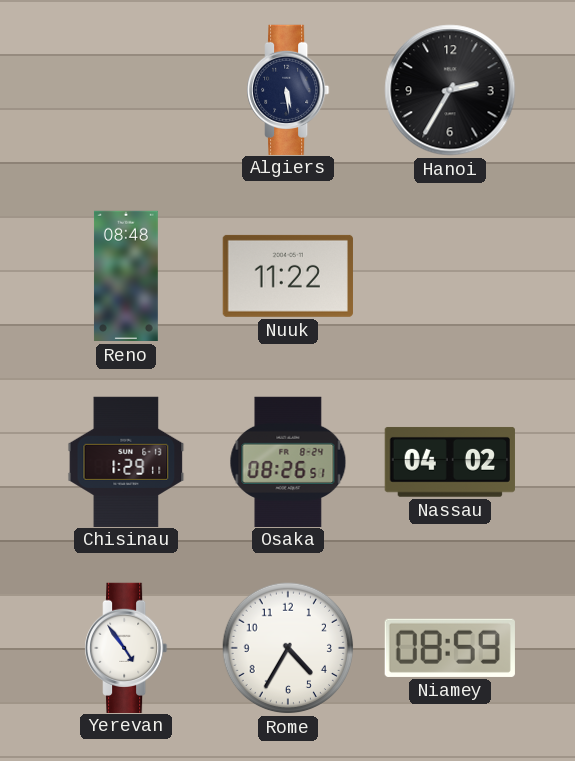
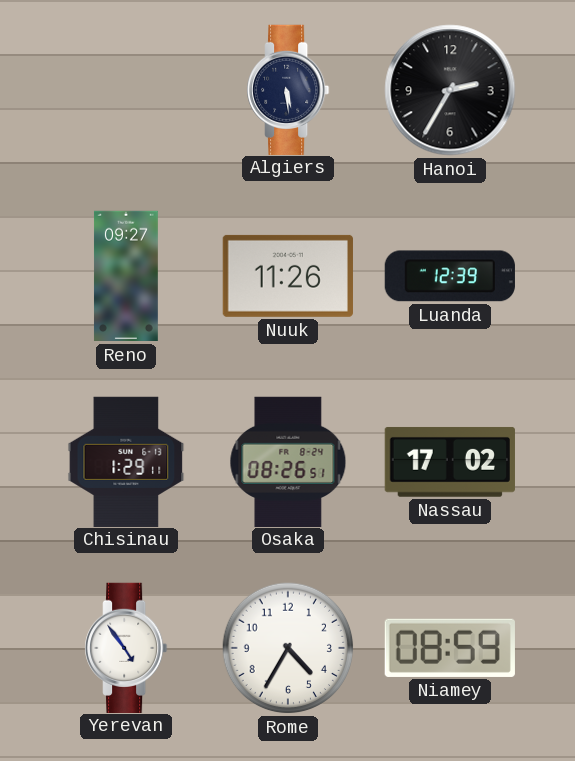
Reno: 08:48 -> 09:27 (126, 276)
Nuuk: 11:22 -> 11:26 (288, 276)
Luanda: none -> 12:39 (450, 276)
Nassau: 04:02 -> 17:02 (450, 462)
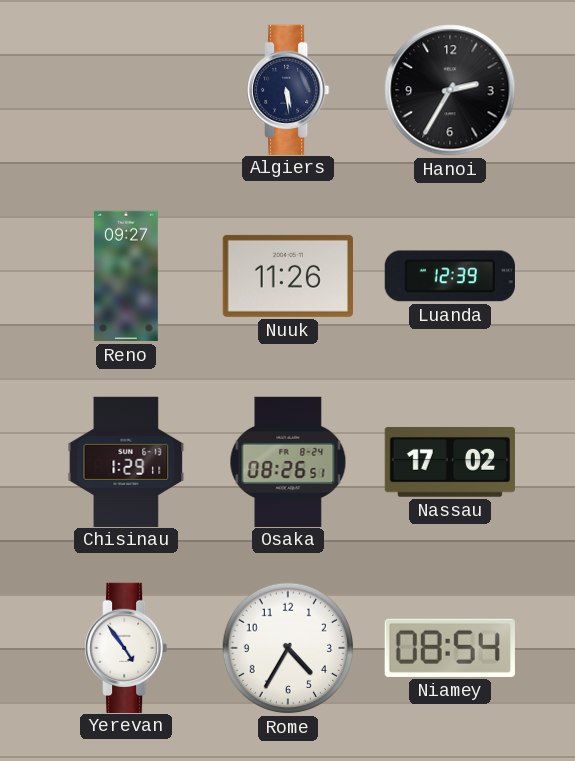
Niamey: 08:59 -> 08:54 (450, 648)
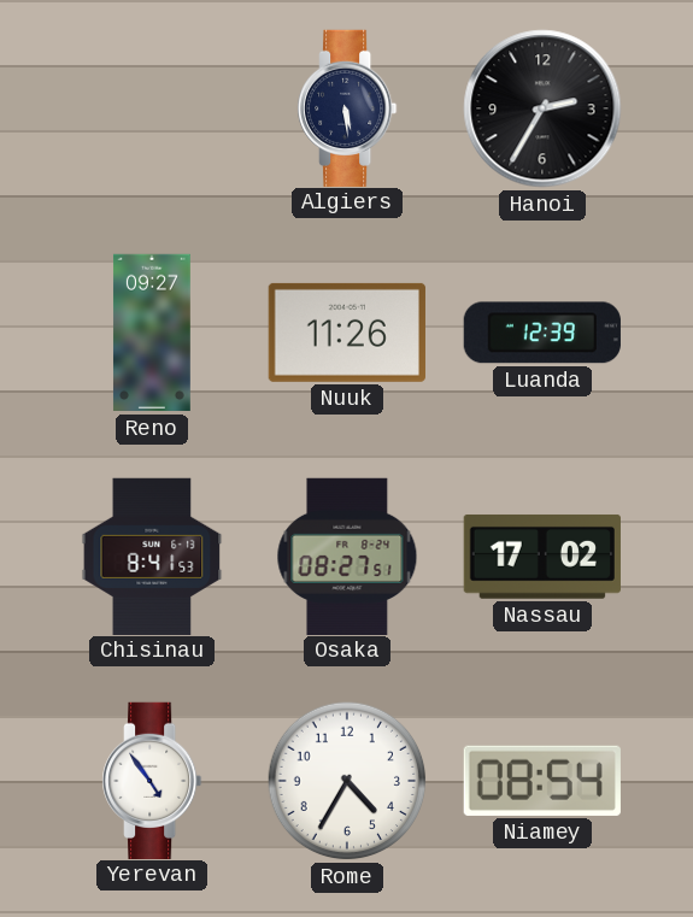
Chisinau: 1:29 -> 8:41 (152, 556)
Osaka: 08:26 -> 08:27 (347, 556)
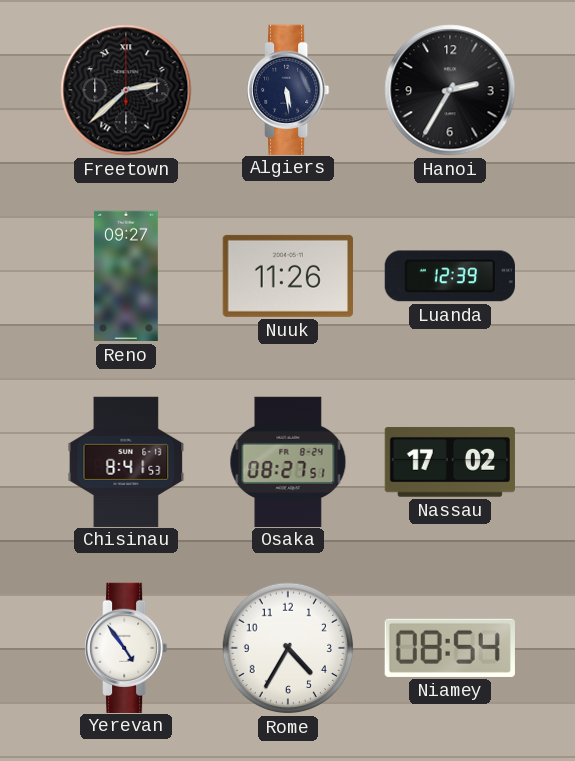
Freetown: none -> 2:38 (126, 90)
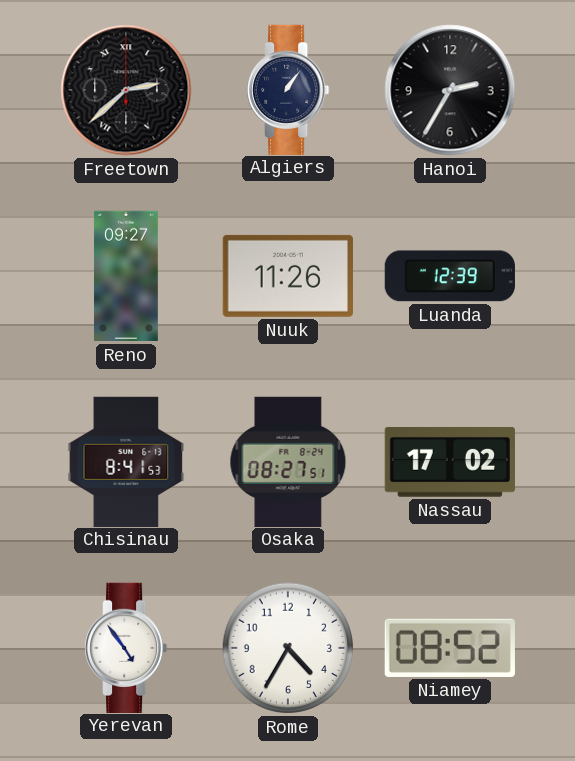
Algiers: 5:29 -> 1:06 (288, 89)
Niamey: 08:54 -> 08:52 (450, 648)
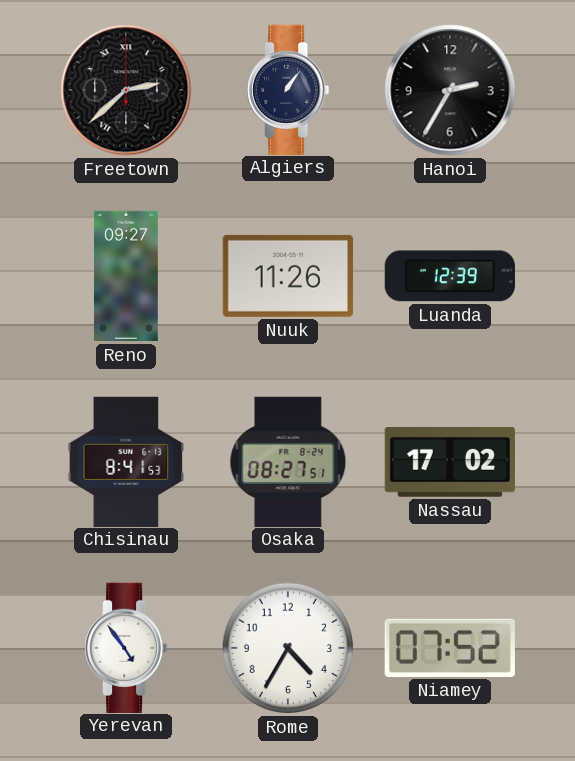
Niamey: 08:52 -> 07:52 (450, 648)
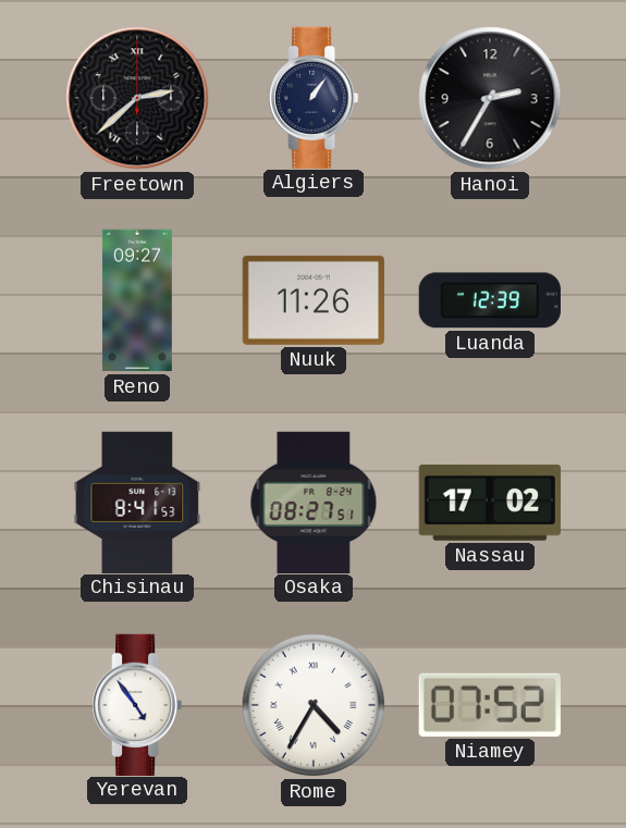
Rome numerals: Arabic -> Roman (314, 705)
